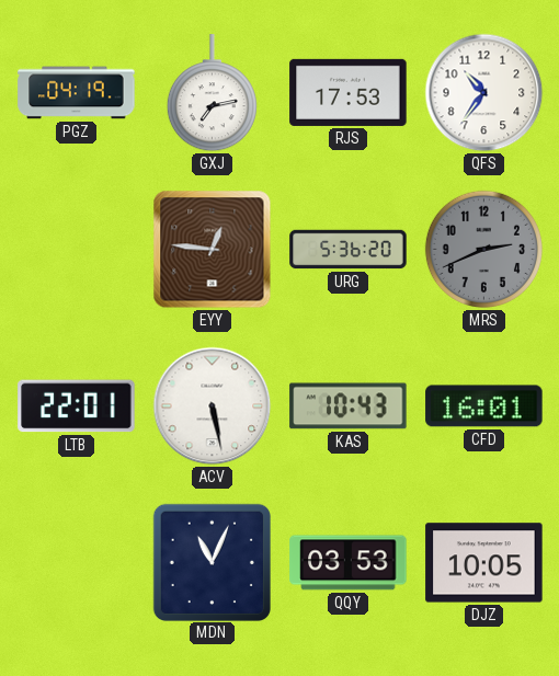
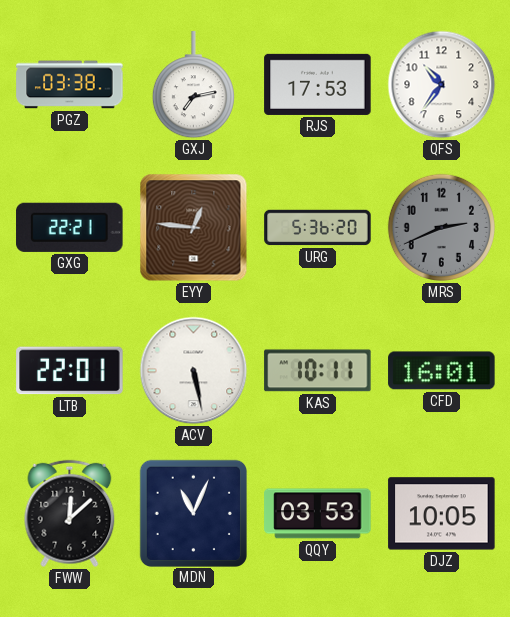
PGZ: 04:19 -> 03:38 (70, 85)
GXG: none -> 22:21 (70, 227)
KAS: 10:43 -> 10:11 (318, 371)
FWW: none -> 12:08 (70, 514)
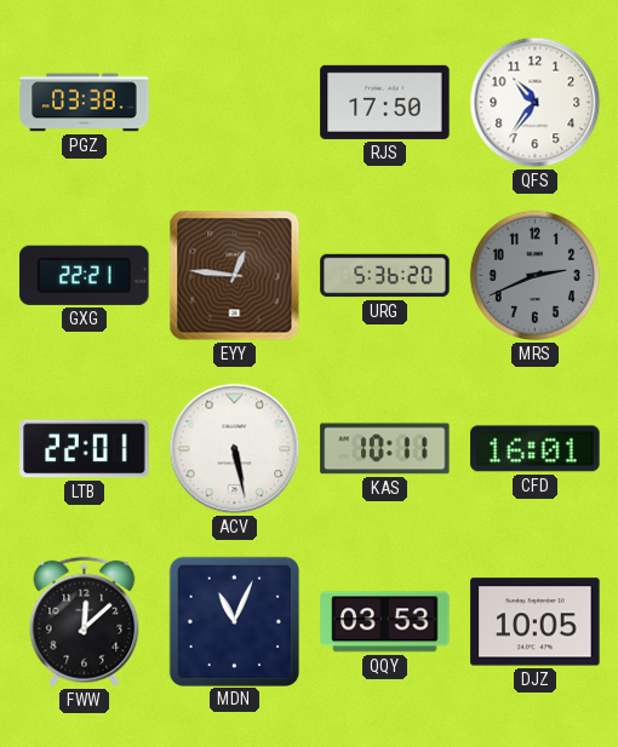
GXJ: 7:13 -> none (193, 85)
RJS: 17:53 -> 17:50 (385, 102)
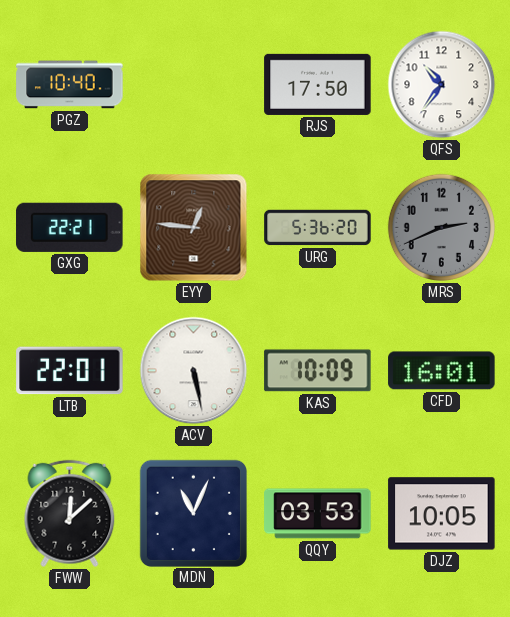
PGZ: 03:38 -> 10:40 (70, 85)
KAS: 10:11 -> 10:09 (318, 371)
